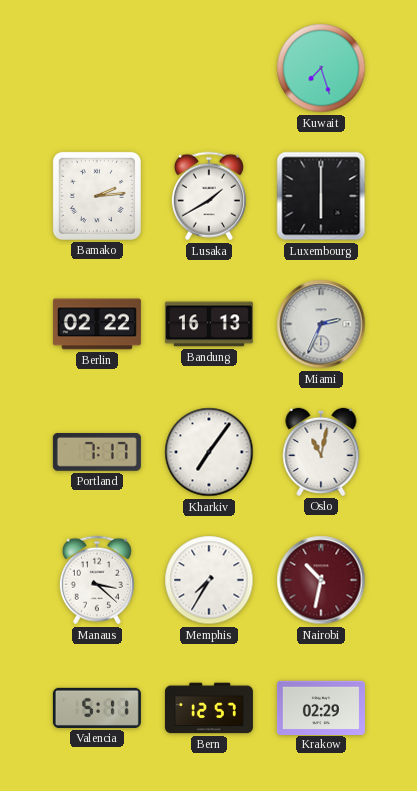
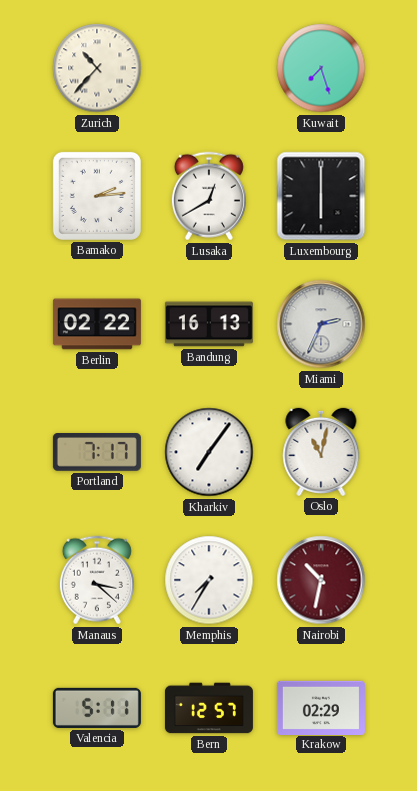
Zurich: none -> 10:37 (97, 68)
Lusaka: 1:40 -> 12:40 (209, 196)
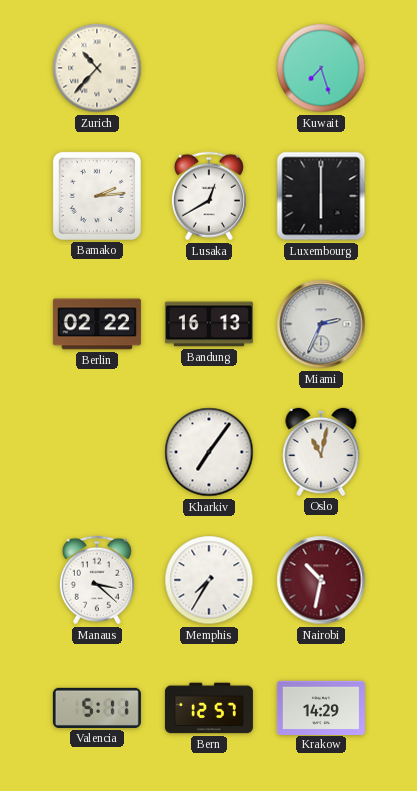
Portland: 7:17 -> none (97, 453)
Krakow: 02:29 -> 14:29 (321, 707)
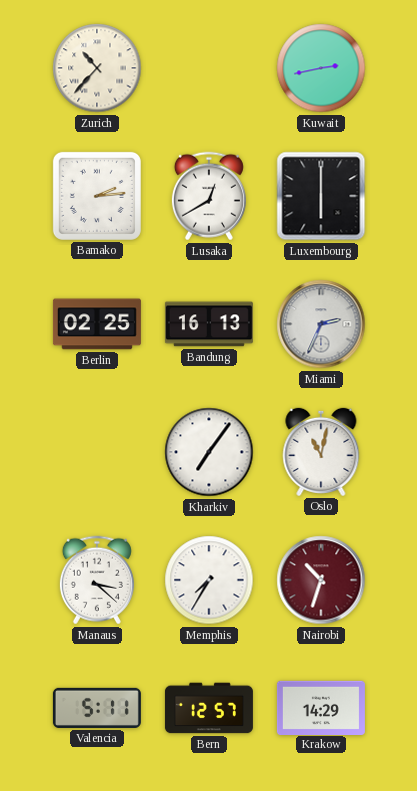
Kuwait: 7:27 -> 2:43 (321, 68)
Berlin: 02:22 -> 02:25 (97, 324)
Nairobi: 10:32 -> 10:33 (321, 580)
